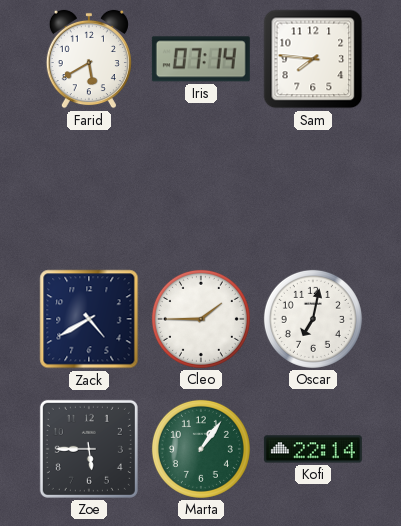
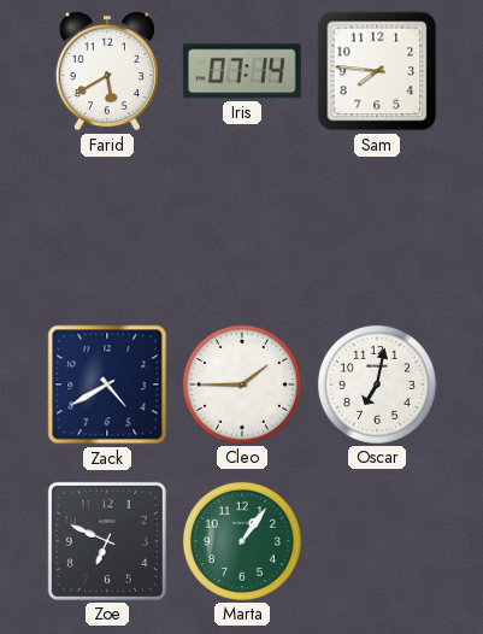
Zoe: 5:45 -> 6:49 (107, 541)
Kofi: 22:14 -> none (313, 449)
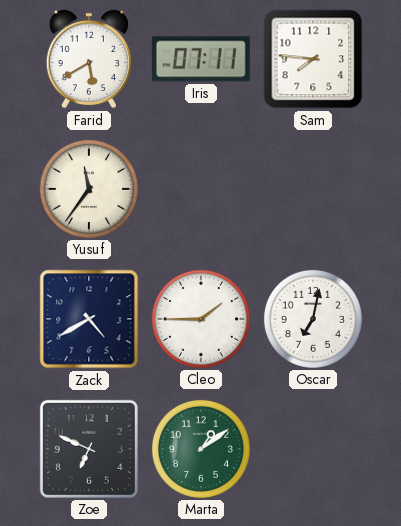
Iris: 07:14 -> 07:11 (201, 59)
Yusuf: none -> 11:36 (89, 189)
Marta: 1:06 -> 1:09 (201, 449)
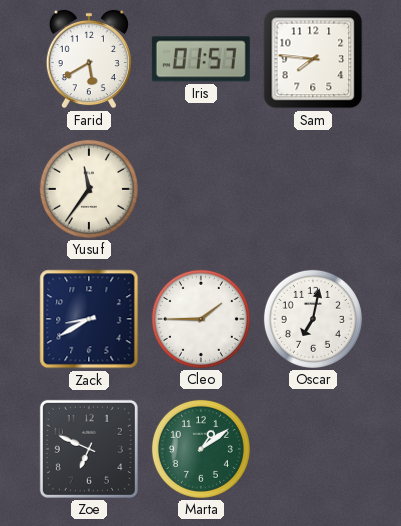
Iris: 07:11 -> 01:57 (201, 59)
Zack: 4:40 -> 8:40 (89, 319)
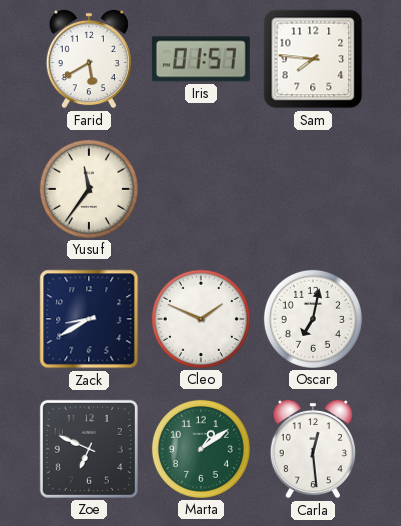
Cleo: 1:45 -> 1:49 (201, 319)
Carla: none -> 12:29 (313, 449)
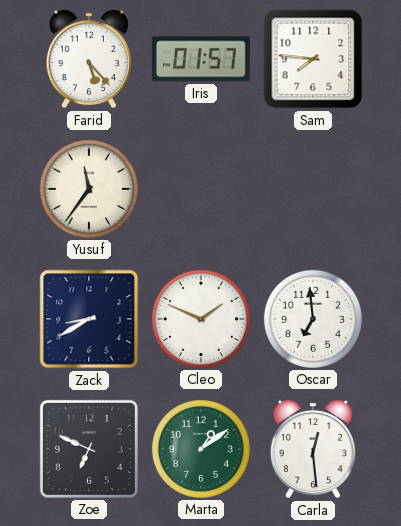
Farid: 5:40 -> 5:23 (89, 59)
Oscar: 7:02 -> 6:59 (313, 319)
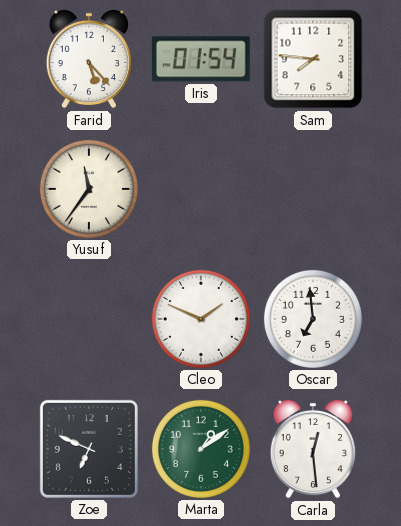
Iris: 01:57 -> 01:54 (201, 59)
Zack: 8:40 -> none (89, 319)
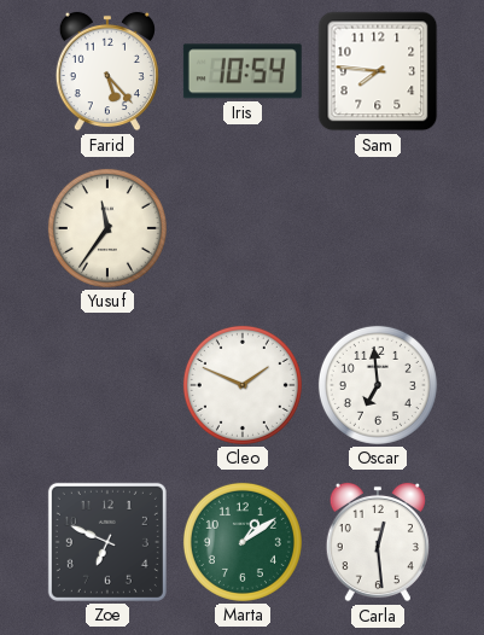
Iris: 01:54 -> 10:54 (243, 71)
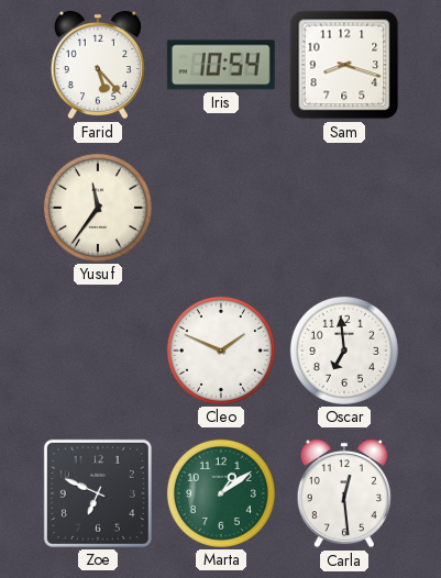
Sam: 7:46 -> 8:18 (344, 65)
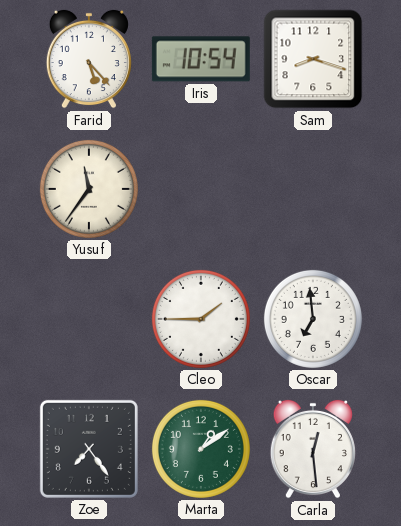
Cleo: 1:49 -> 1:45 (201, 319)
Zoe: 6:49 -> 7:24 (89, 449)
